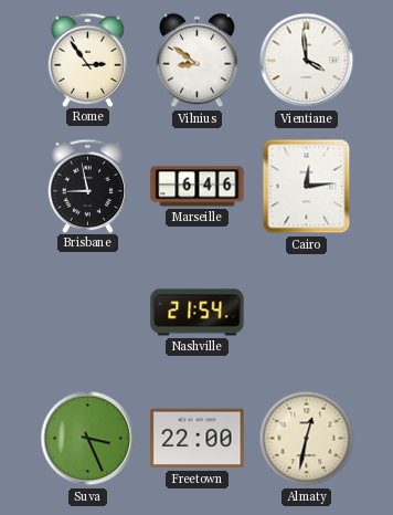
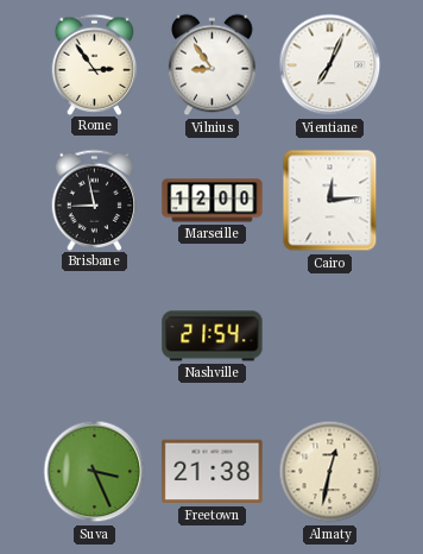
Vilnius: 8:51 -> 8:54 (213, 65)
Vientiane: 3:59 -> 7:04 (330, 65)
Marseille: 6:46 -> 12:00 (213, 201)
Freetown: 22:00 -> 21:38 (213, 472)
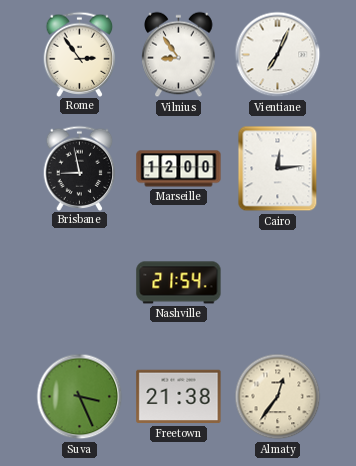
Almaty: 12:32 -> 12:36 (278, 397)
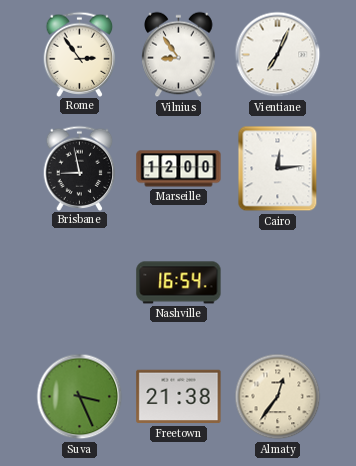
Nashville: 21:54 -> 16:54 (179, 283)
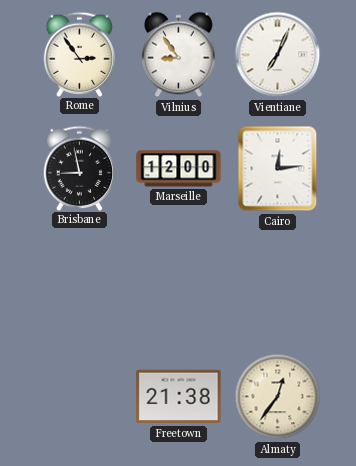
Nashville: 16:54 -> none (179, 283)
Suva: 3:26 -> none (80, 397)
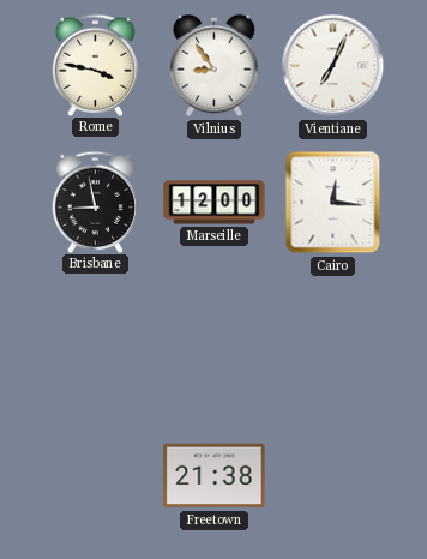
Rome: 2:54 -> 3:47 (96, 65)
Cairo: 12:14 -> 12:16 (333, 203)
Almaty: 12:36 -> none (278, 397)
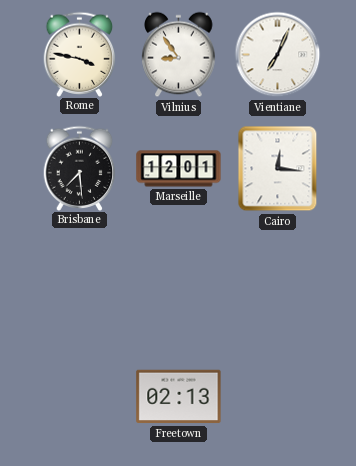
Brisbane: 8:58 -> 7:29 (80, 168)
Marseille: 12:00 -> 12:01 (179, 169)
Freetown: 21:38 -> 02:13 (179, 397)
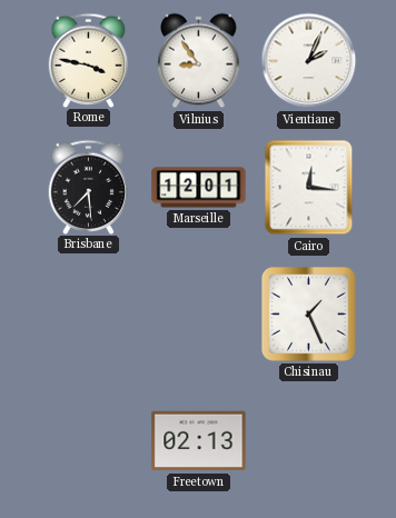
Vientiane: 7:04 -> 2:04 (309, 61)
Chisinau: none -> 1:26 (308, 313)
